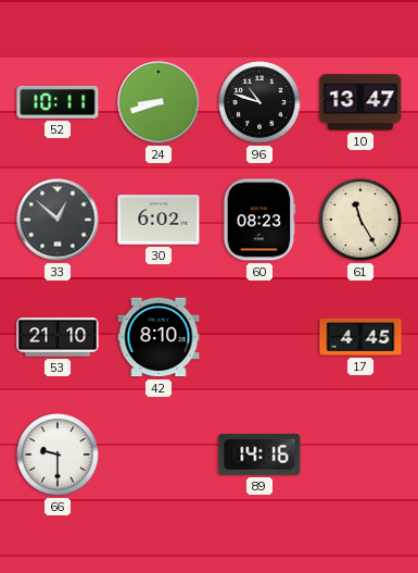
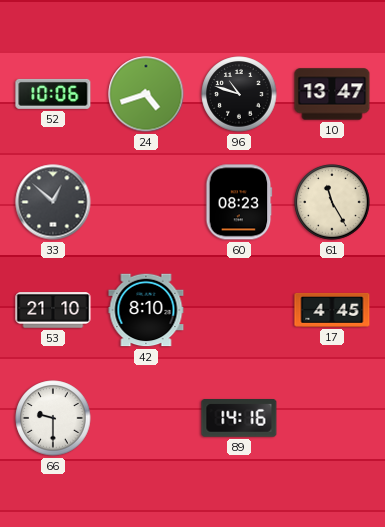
52: 10:11 -> 10:06 (53, 94)
24: 8:42 -> 4:42 (146, 94)
30: 6:02 -> none (159, 220)
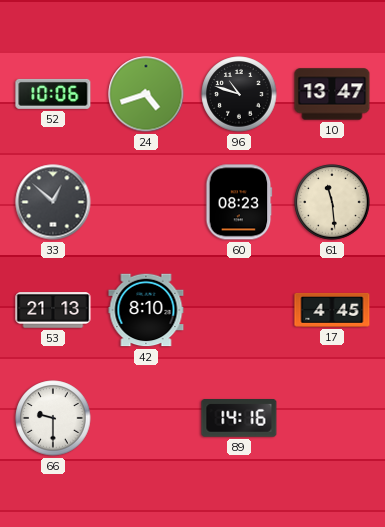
61: 11:25 -> 11:29 (332, 202)
53: 21:10 -> 21:13 (53, 310)
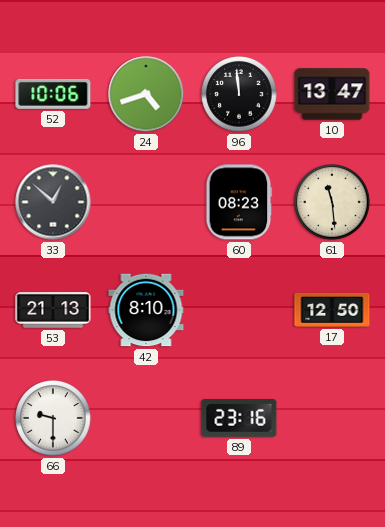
96: 10:48 -> 11:59 (239, 94)
17: 4:45 -> 12:50 (332, 310)
89: 14:16 -> 23:16 (239, 419)
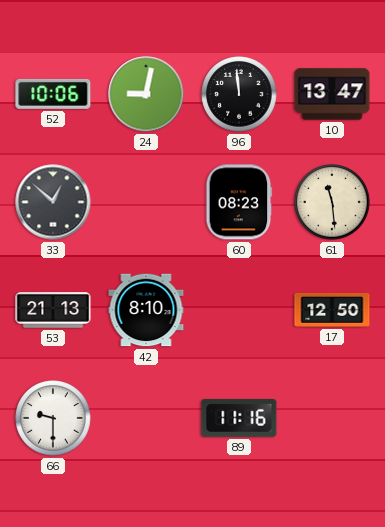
24: 4:42 -> 9:02 (146, 94)
89: 23:16 -> 11:16 (239, 419)
